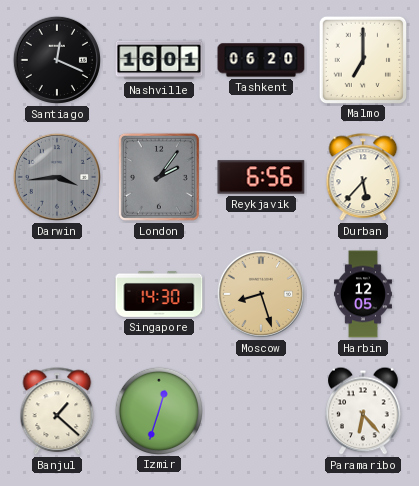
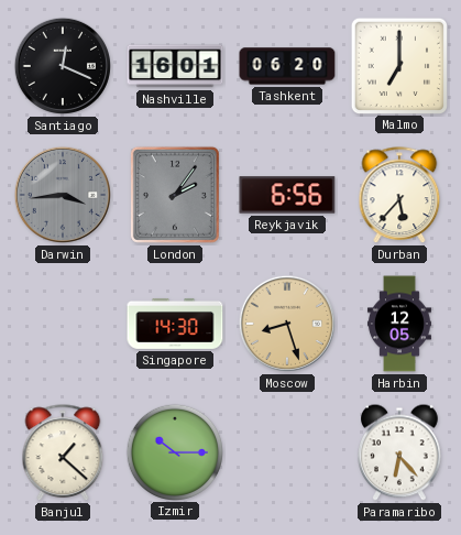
Izmir: 12:33 -> 10:15 (174, 451)
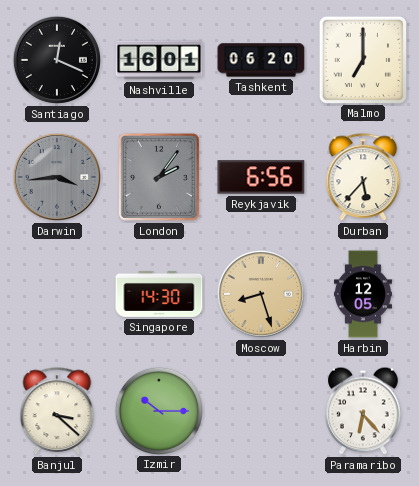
Banjul: 1:22 -> 3:22 (57, 412)
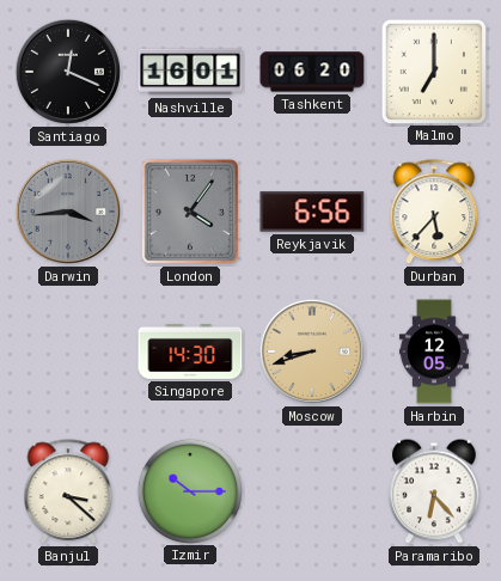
London: 2:06 -> 4:06 (190, 212)
Moscow: 8:27 -> 8:42 (312, 351)
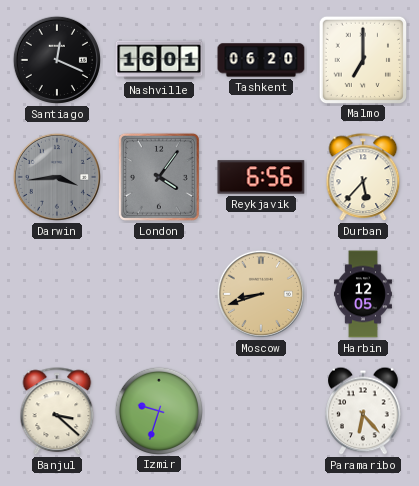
Singapore: 14:30 -> none (190, 351)
Izmir: 10:15 -> 9:33 (158, 410)
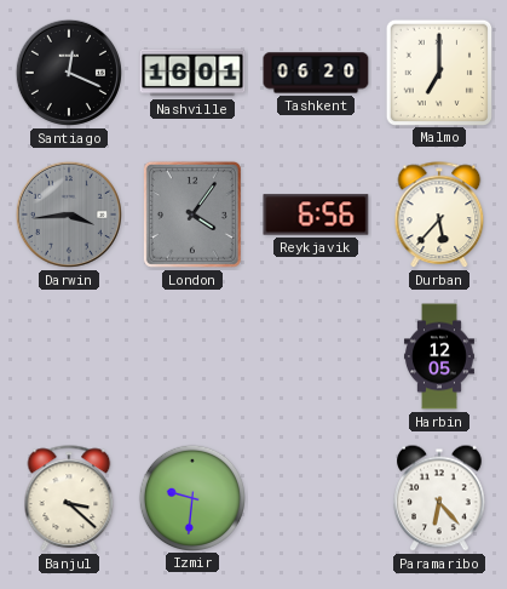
Moscow: 8:42 -> none (261, 294)
Izmir: 9:33 -> 9:31 (191, 497)
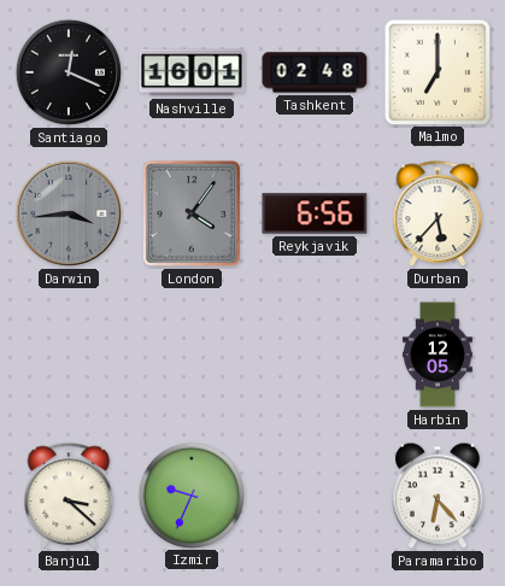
Tashkent: 06:20 -> 02:48 (315, 72)
Izmir: 9:31 -> 9:34 (190, 494)
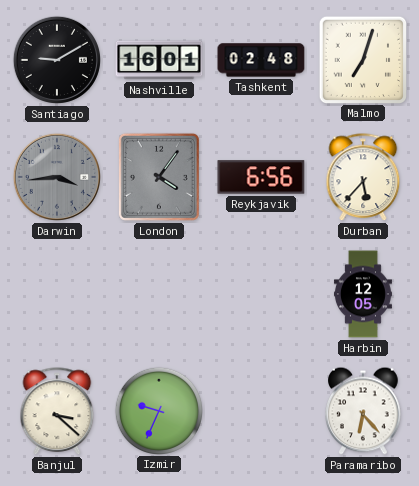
Santiago: 12:19 -> 9:10 (57, 60)
Malmo: 7:00 -> 7:03 (362, 59)
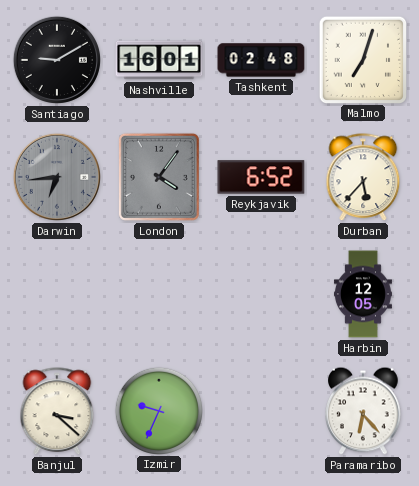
Darwin: 3:44 -> 6:44 (57, 177)
Reykjavik: 6:56 -> 6:52 (261, 177)
